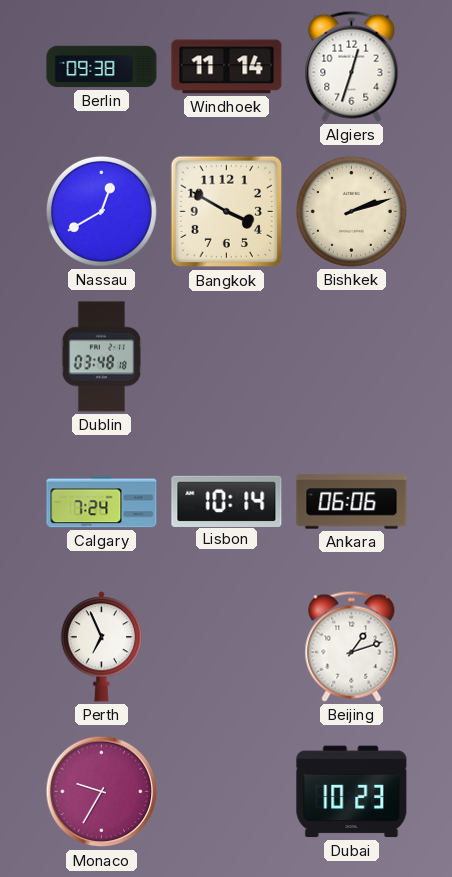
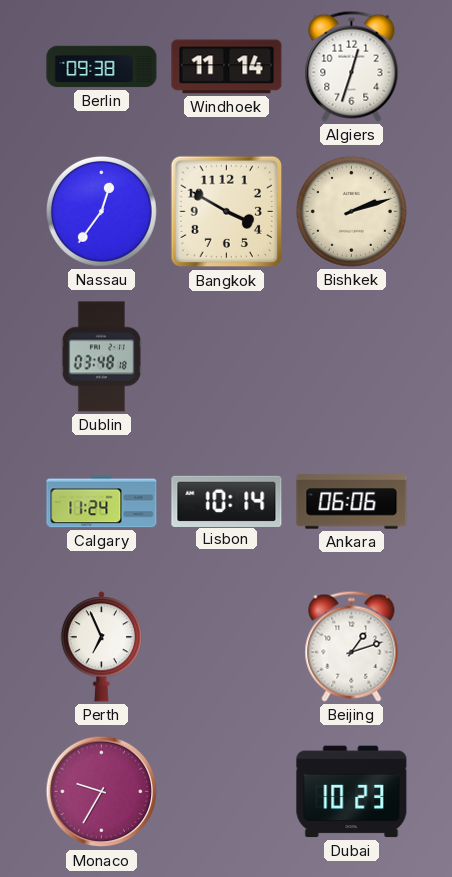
Nassau: 12:40 -> 12:36 (101, 211)
Calgary: 7:24 -> 11:24 (102, 502)
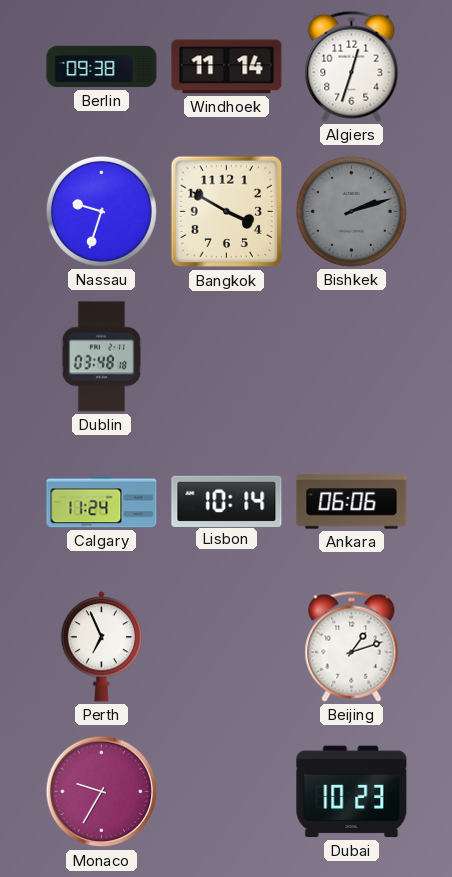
Nassau: 12:36 -> 9:33 (101, 211)
Bishkek dial: cream -> grey (351, 211)
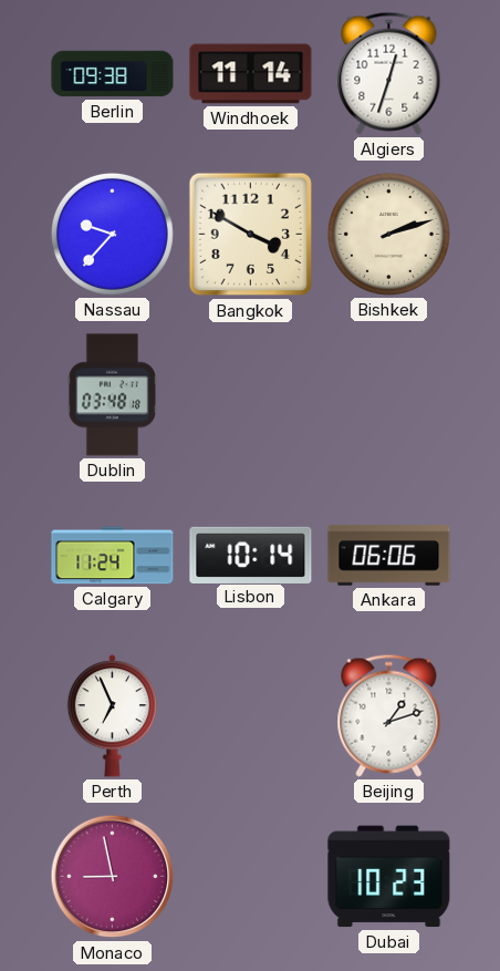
Nassau: 9:33 -> 9:37 (112, 234)
Bishkek dial: grey -> cream (388, 234)
Monaco: 9:35 -> 8:58 (113, 877)
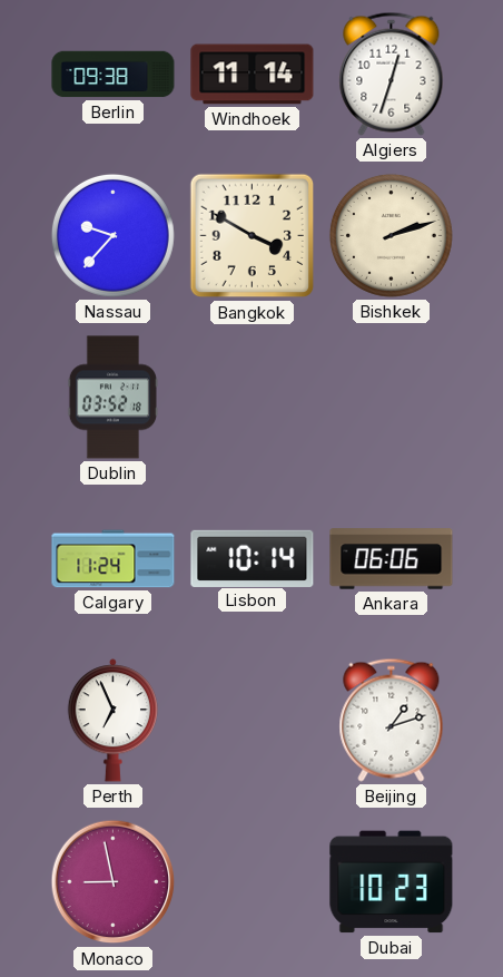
Dublin: 03:48 -> 03:52 (112, 398)
